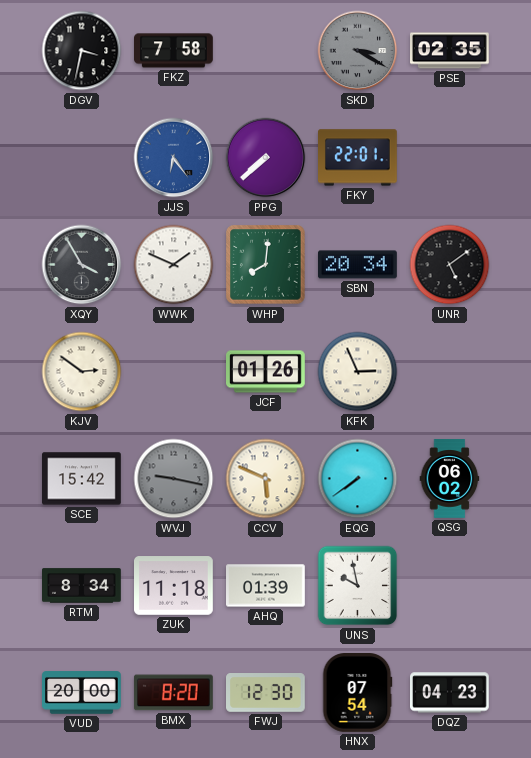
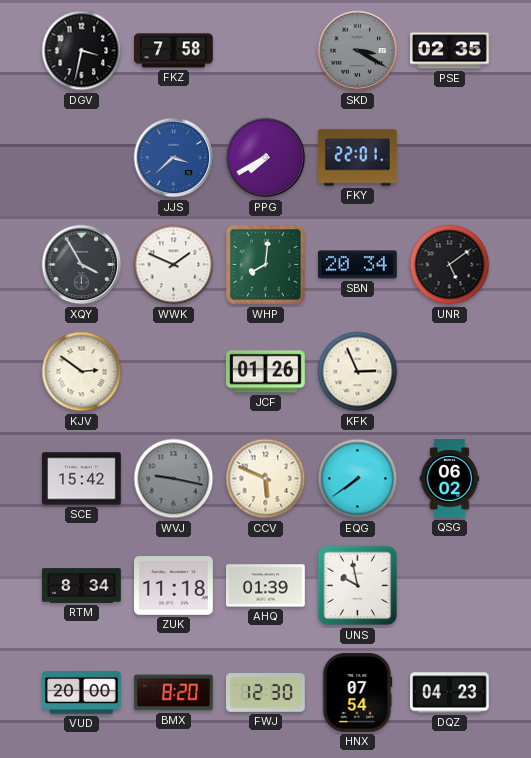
JJS: 6:24 -> 3:38 (174, 158)
PPG: 7:38 -> 7:40 (266, 158)
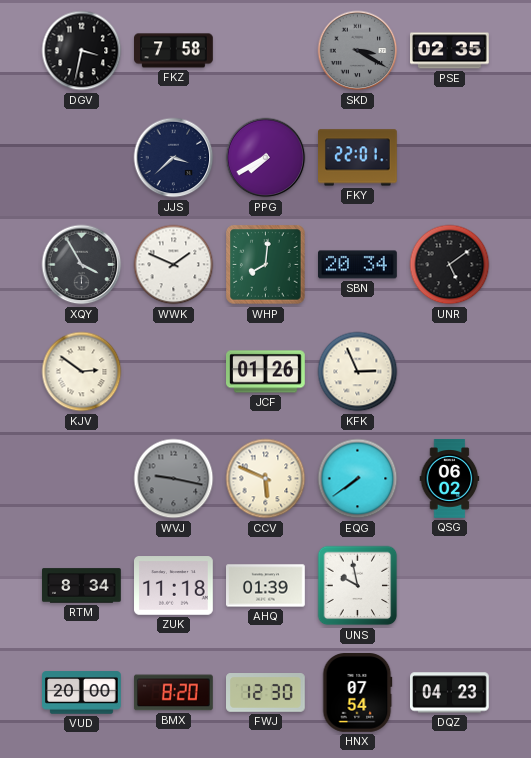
JJS dial: blue -> navy (174, 158)
SCE: 15:42 -> none (82, 479)
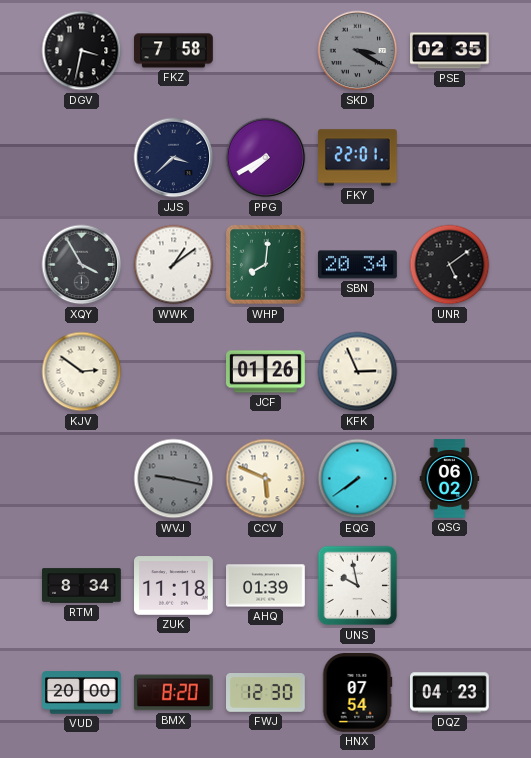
WWK: 1:49 -> 1:09 (174, 265)
